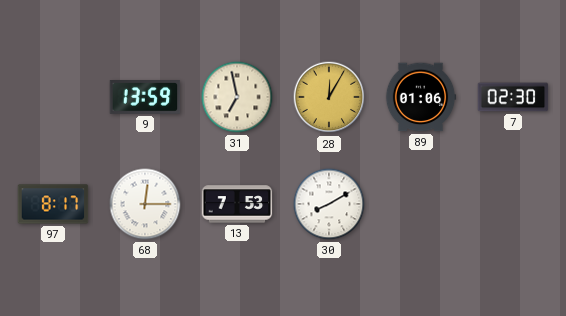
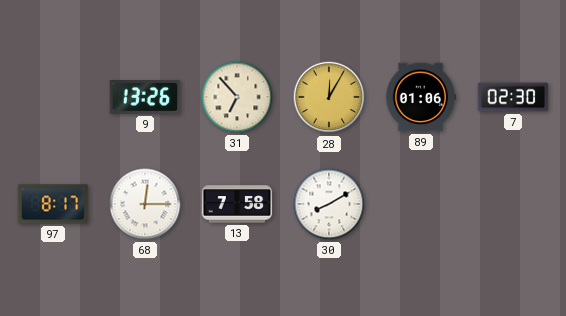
9: 13:59 -> 13:26 (145, 98)
31: 6:58 -> 6:53 (237, 97)
13: 7:53 -> 7:58 (237, 204)
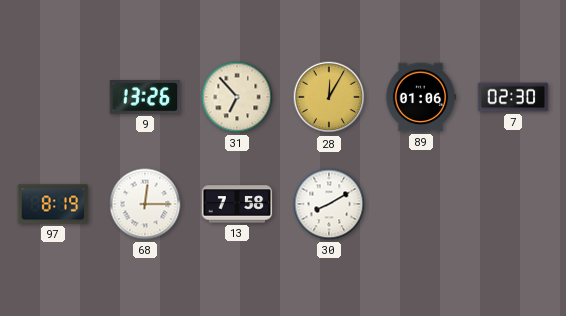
97: 8:17 -> 8:19 (53, 204)
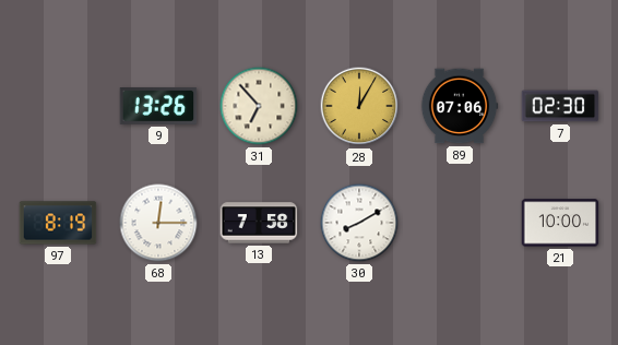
89: 01:06 -> 07:06 (460, 106)
21: none -> 10:00 (560, 223)
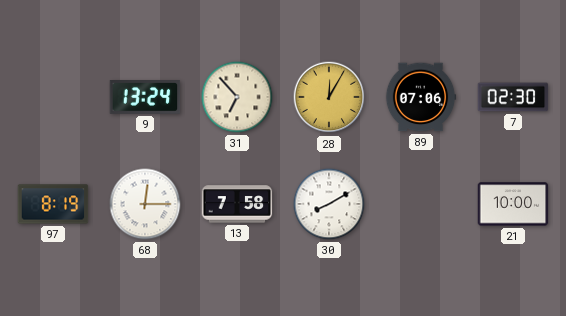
9: 13:26 -> 13:24 (145, 98)
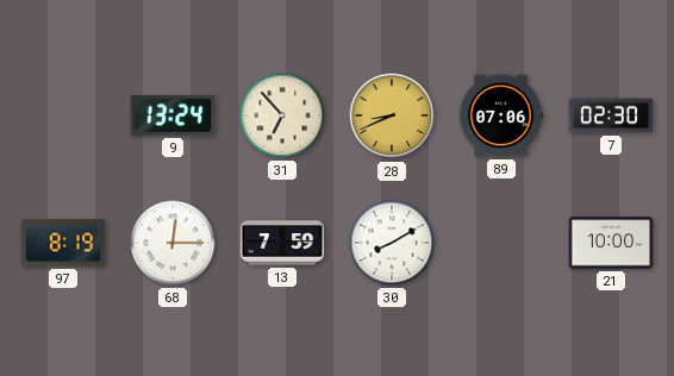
28: 12:05 -> 8:41 (392, 115)
13: 7:58 -> 7:59 (282, 243)
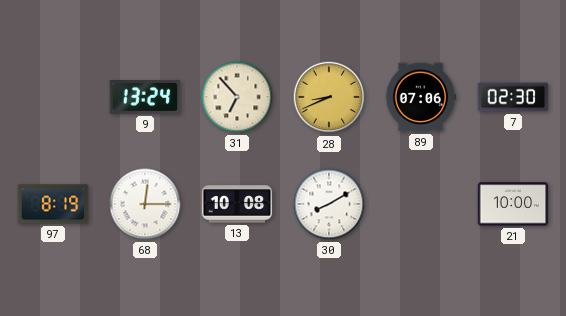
13: 7:59 -> 10:08 (237, 204)
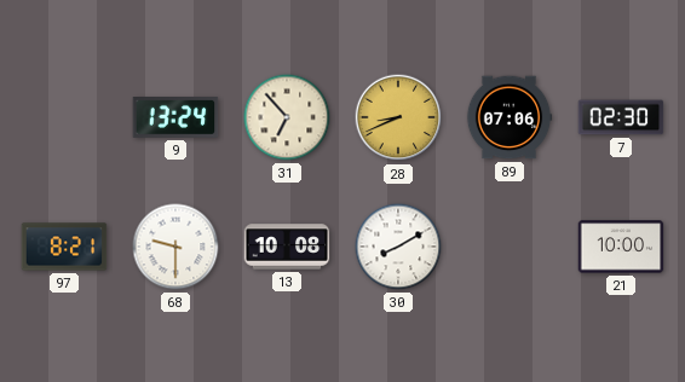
97: 8:19 -> 8:21 (64, 247)
68: 12:15 -> 9:30 (175, 247)
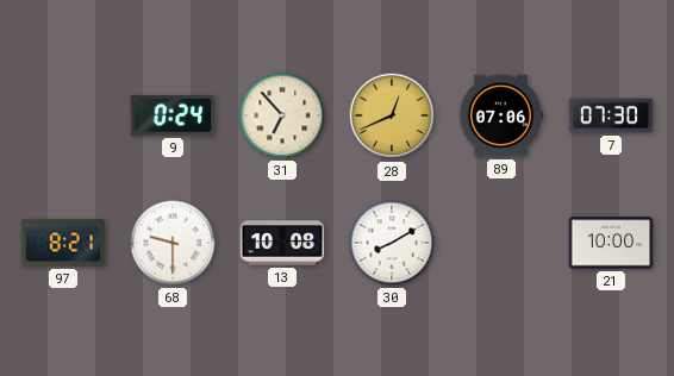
9: 13:24 -> 0:24 (173, 117)
28: 8:41 -> 12:41 (392, 115)
7: 02:30 -> 07:30 (611, 115)
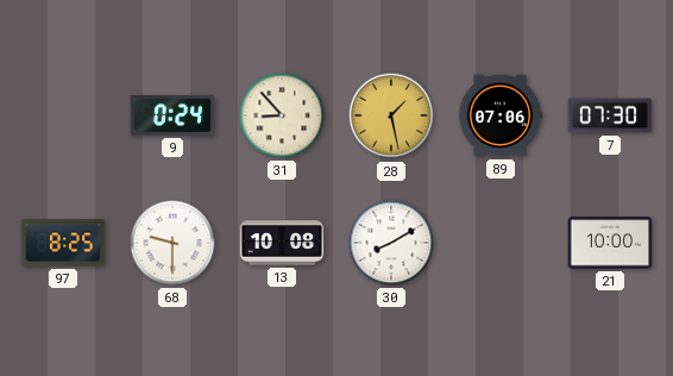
31: 6:53 -> 8:53 (282, 115)
28: 12:41 -> 1:28 (391, 115)
97: 8:21 -> 8:25 (63, 243)
